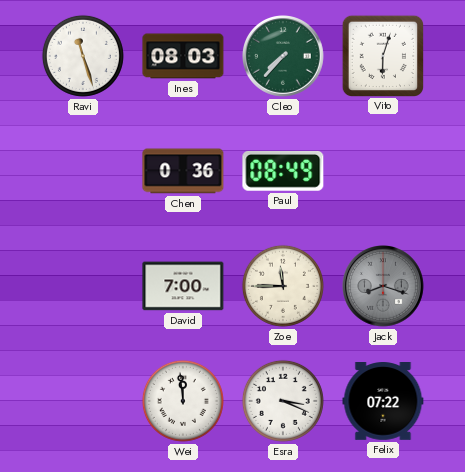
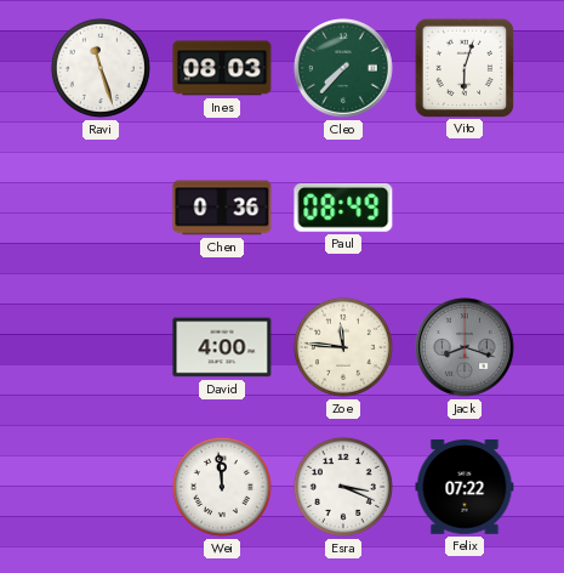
David: 7:00 -> 4:00 (222, 347)
Zoe: 11:45 -> 11:46 (343, 347)
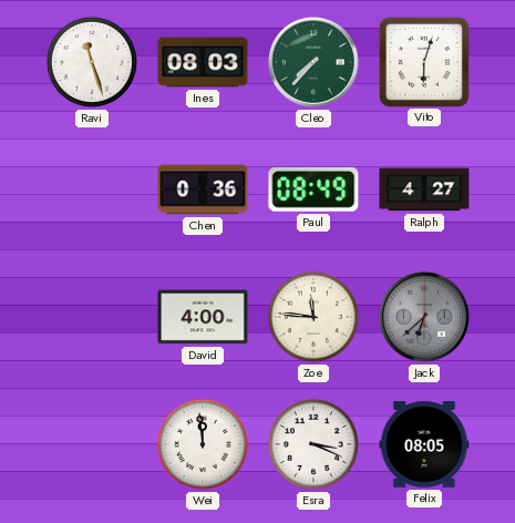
Ralph: none -> 4:27 (424, 189)
Jack: 8:18 -> 6:38 (425, 318)
Felix: 07:22 -> 08:05 (424, 445)
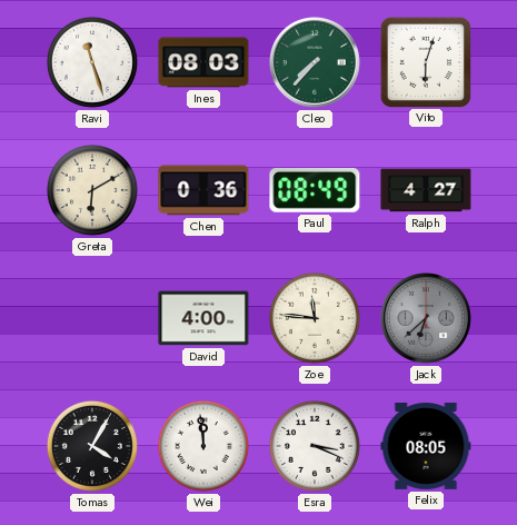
Greta: none -> 6:10 (92, 190)
Tomas: none -> 4:05 (92, 446)
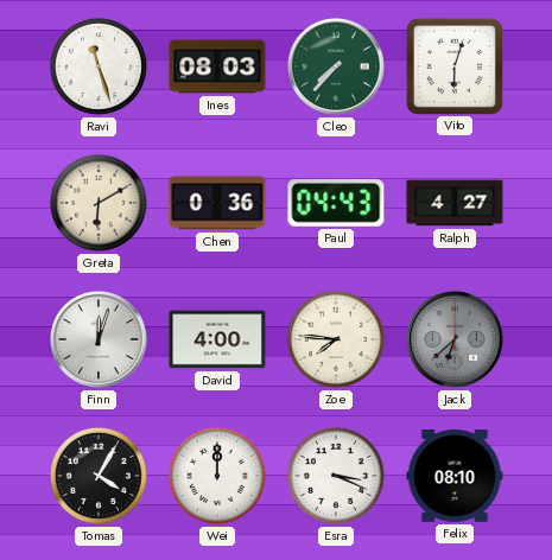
Paul: 08:49 -> 04:43 (336, 203)
Finn: none -> 12:03 (100, 341)
Zoe: 11:46 -> 7:46 (336, 339)
Wei: 11:59 -> 12:00 (217, 476)
Felix: 08:05 -> 08:10 (455, 477)
